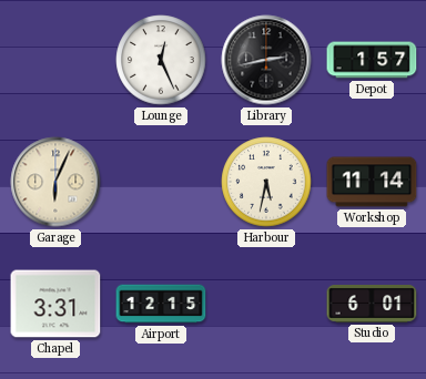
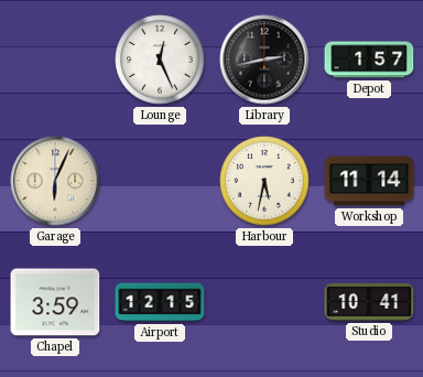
Chapel: 3:31 -> 3:59 (55, 302)
Studio: 6:01 -> 10:41 (369, 303)
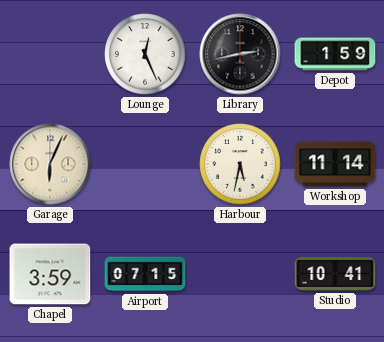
Depot: 1:57 -> 1:59 (335, 54)
Airport: 12:15 -> 07:15 (145, 274)
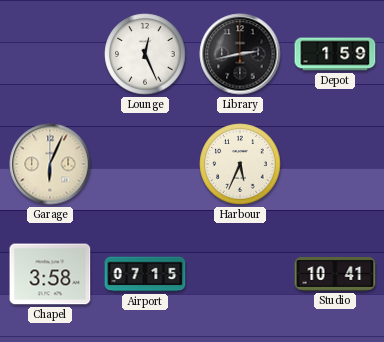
Harbour: 5:32 -> 5:34 (240, 164)
Workshop: 11:14 -> none (335, 164)
Chapel: 3:59 -> 3:58 (50, 274)
